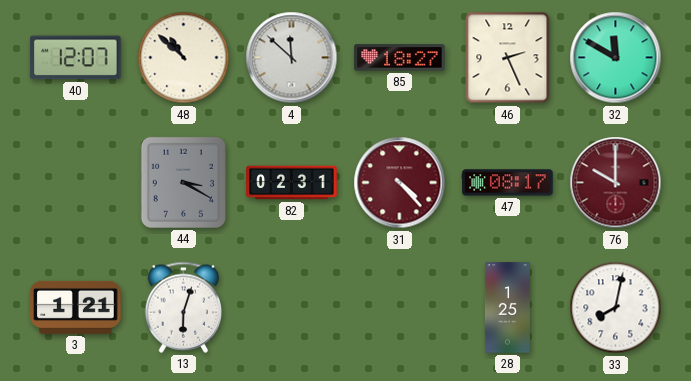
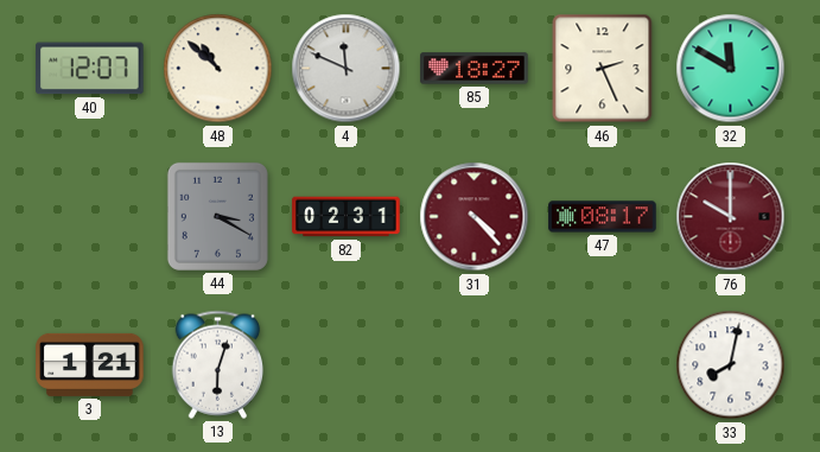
4: 11:52 -> 11:49 (347, 69)
28: 1:25 -> none (507, 308)
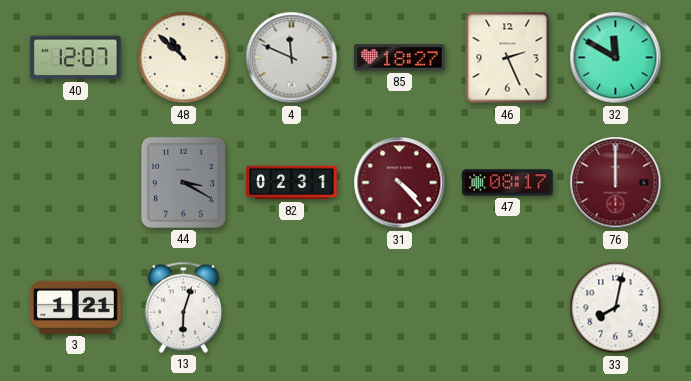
76: 10:00 -> 12:00 (616, 183)
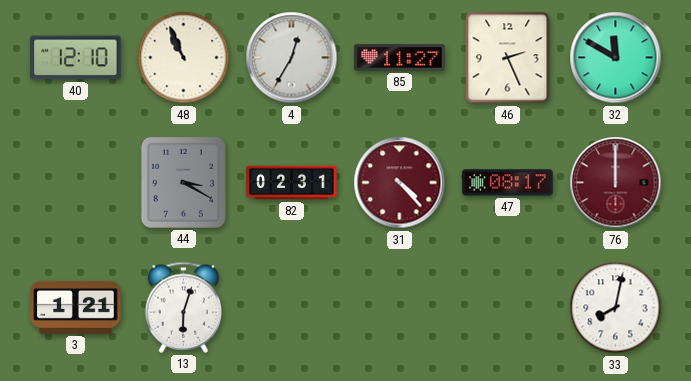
40: 12:07 -> 12:10 (76, 58)
48: 10:52 -> 10:56 (184, 58)
4: 11:49 -> 12:35 (292, 58)
85: 18:27 -> 11:27 (400, 58)
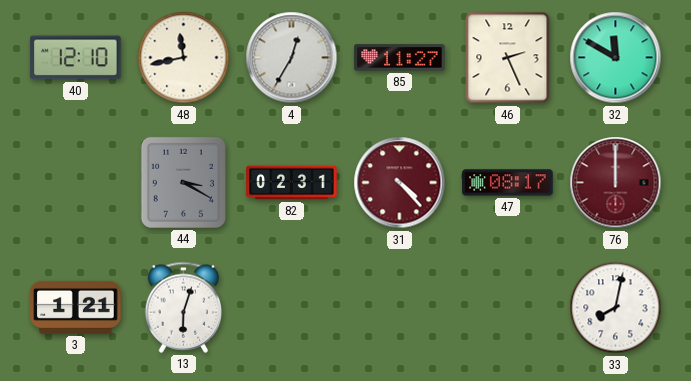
48: 10:56 -> 11:43 (184, 58)
